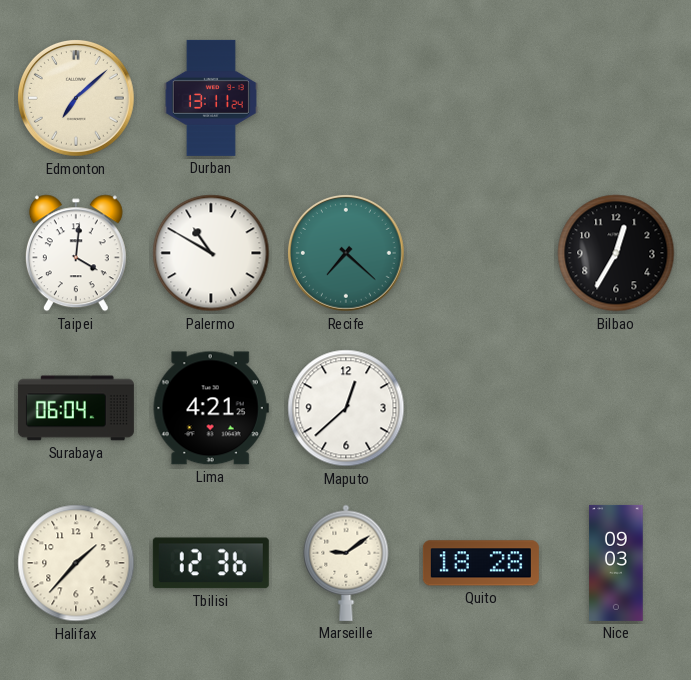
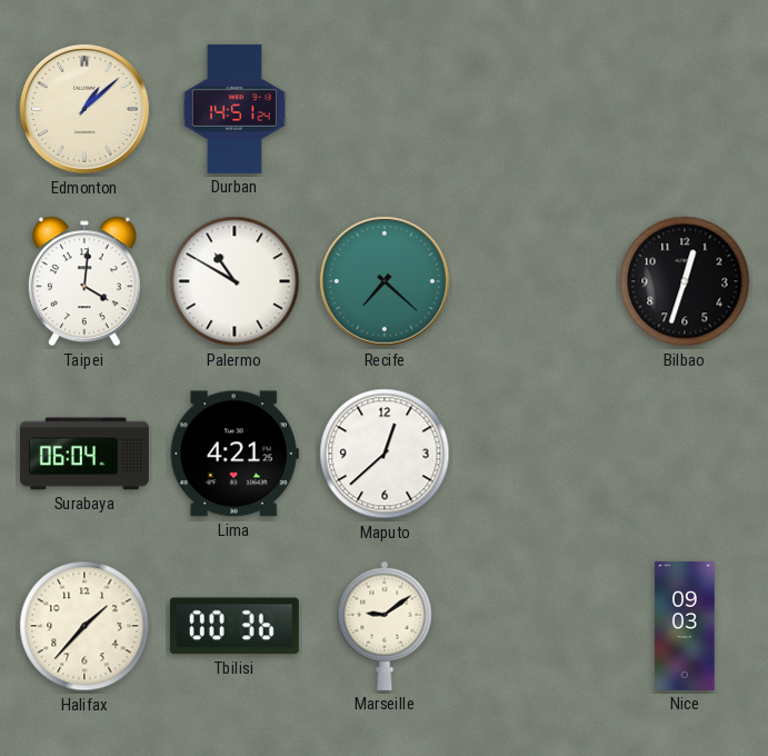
Edmonton: 7:08 -> 1:08 (84, 109)
Durban: 13:11 -> 14:51 (235, 109)
Bilbao: 12:35 -> 12:33 (685, 281)
Tbilisi: 12:36 -> 00:36 (235, 626)
Quito: 18:28 -> none (481, 563)
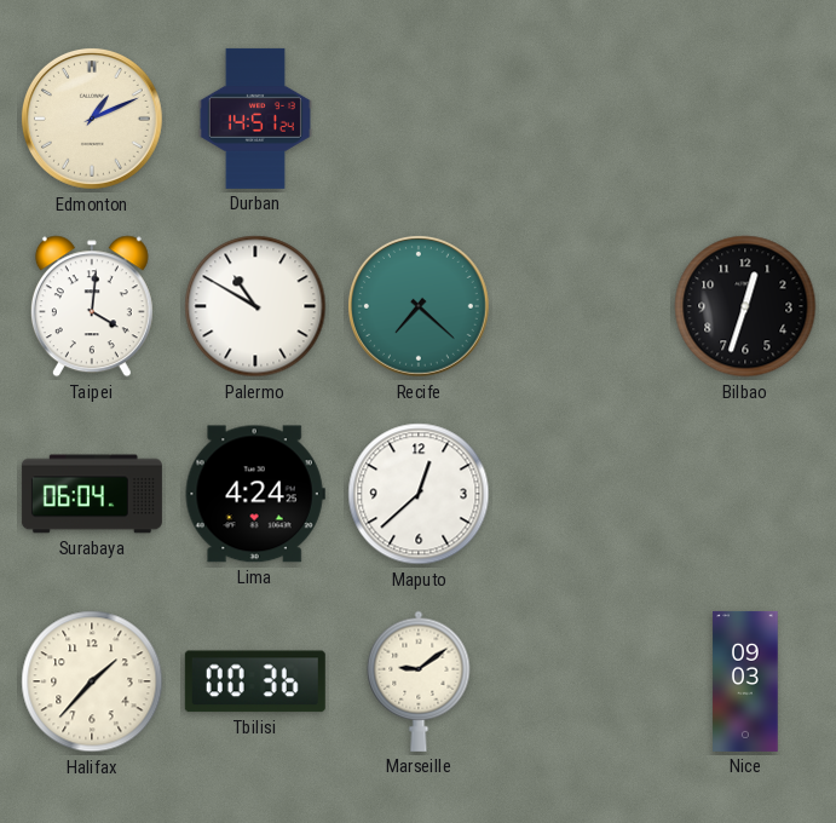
Edmonton: 1:08 -> 1:11 (92, 119)
Lima: 4:21 -> 4:24 (255, 494)
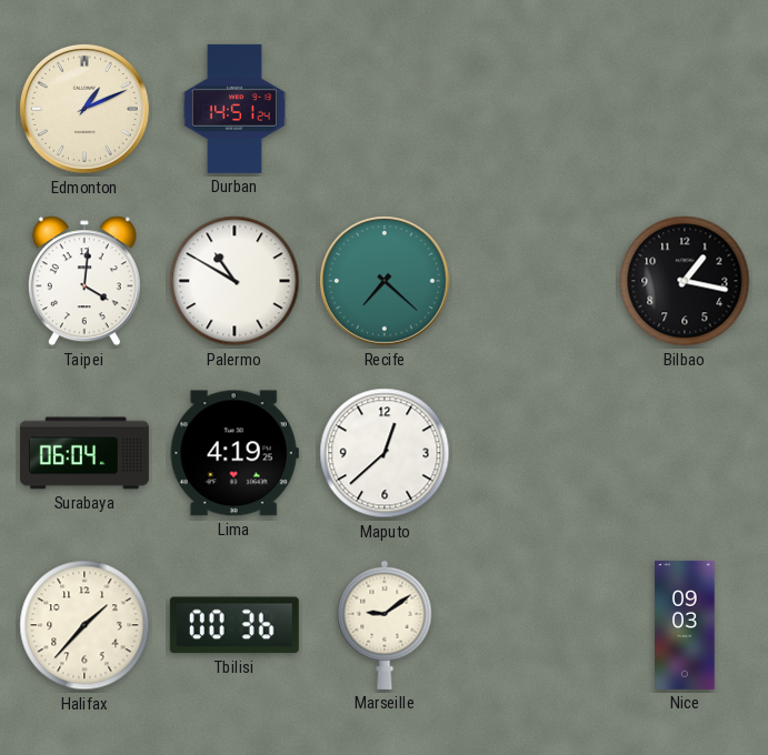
Bilbao: 12:33 -> 1:17 (685, 281)
Lima: 4:24 -> 4:19 (235, 453)
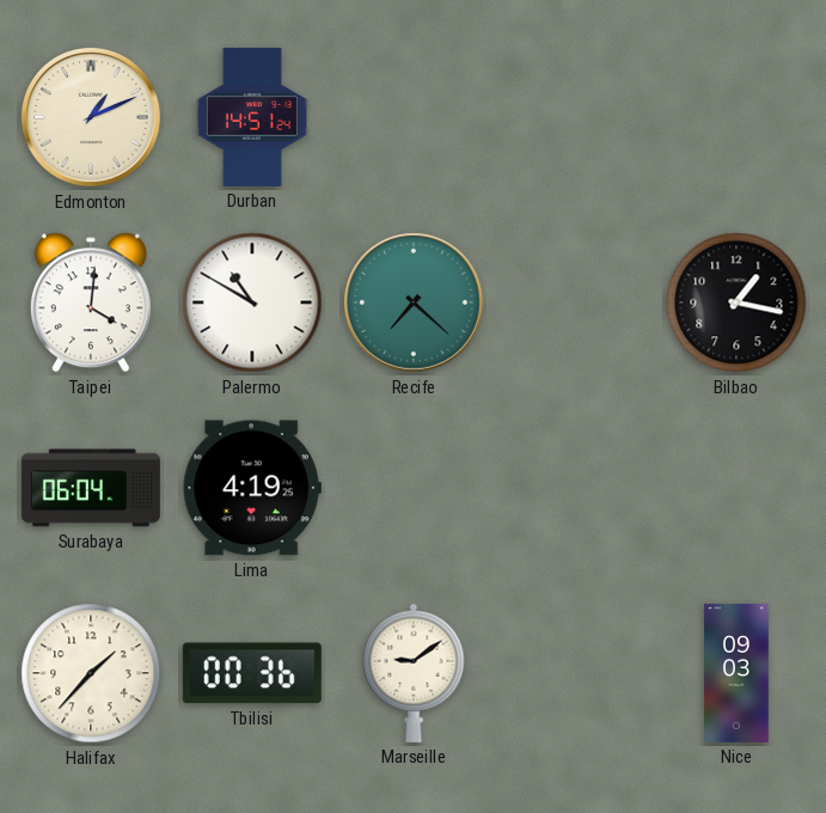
Maputo: 12:38 -> none (385, 453)
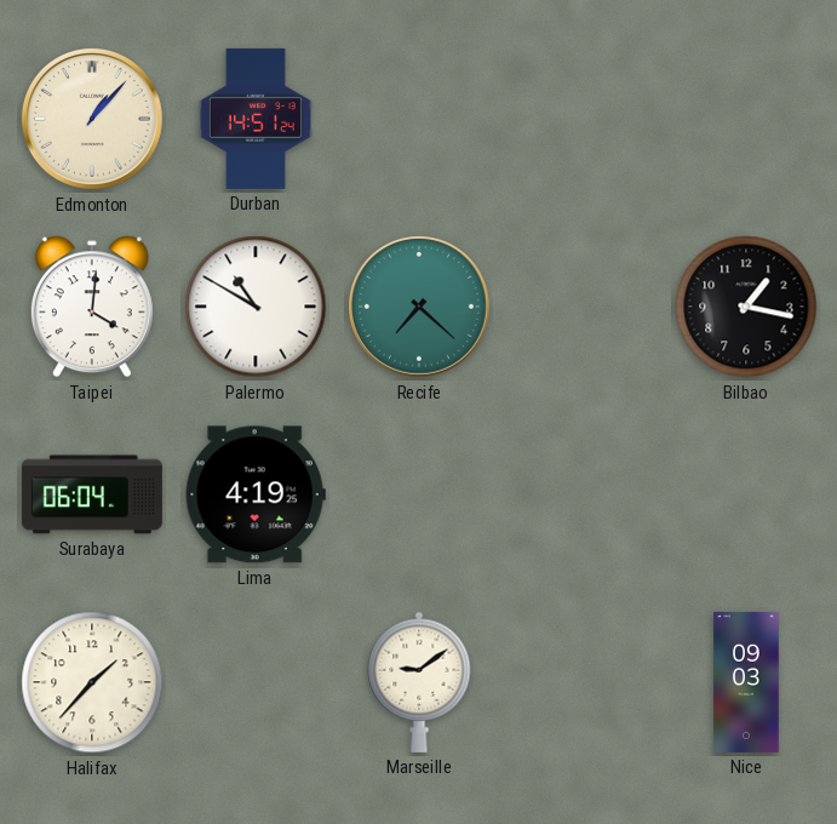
Edmonton: 1:11 -> 1:07 (92, 119)
Tbilisi: 00:36 -> none (252, 673)
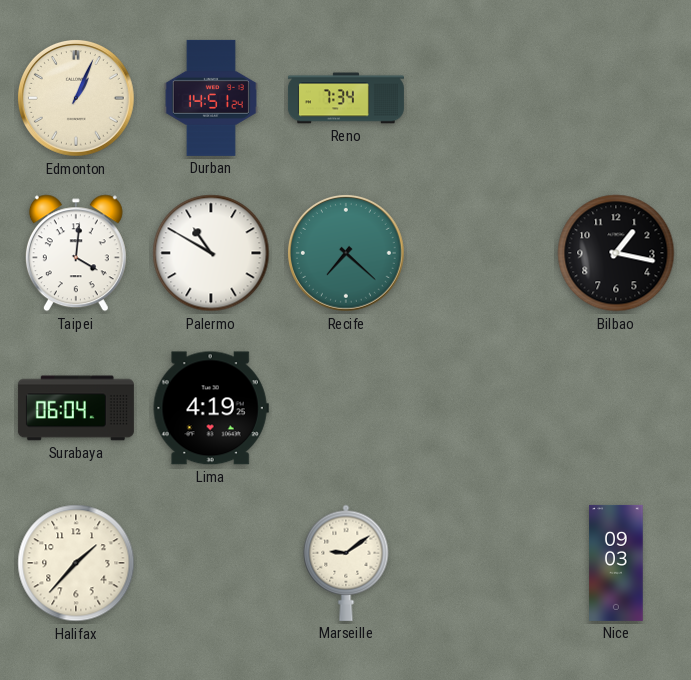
Edmonton: 1:07 -> 1:04 (76, 98)
Reno: none -> 7:34 (346, 98)
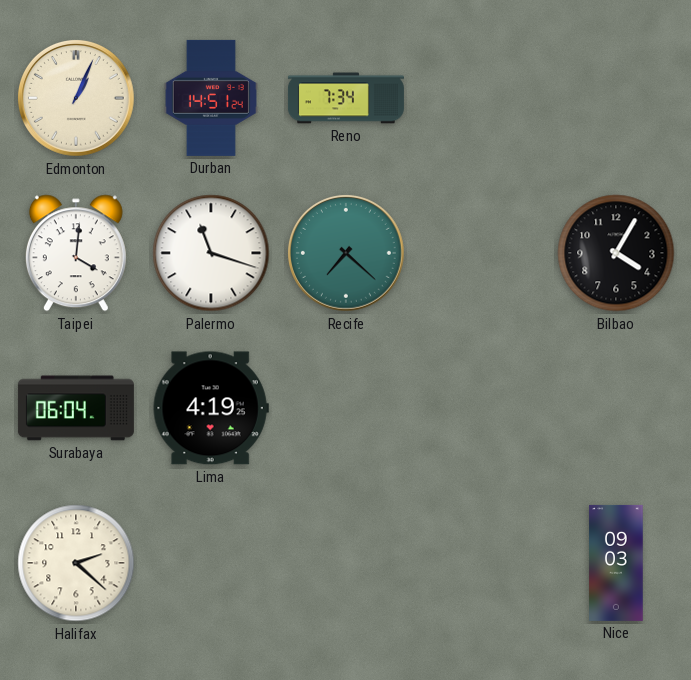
Palermo: 10:50 -> 11:18 (211, 253)
Bilbao: 1:17 -> 4:05 (616, 253)
Halifax: 1:37 -> 2:22 (76, 563)
Marseille: 9:09 -> none (346, 563)
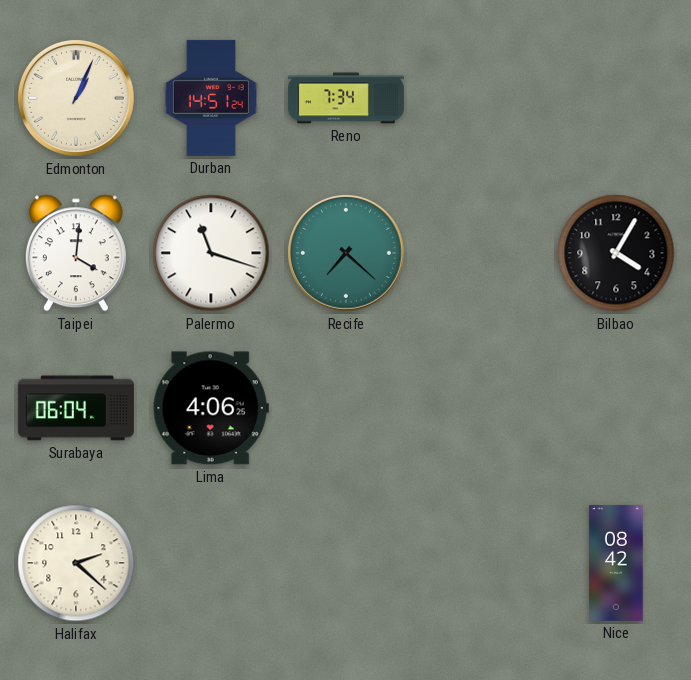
Lima: 4:19 -> 4:06 (211, 408)
Nice: 09:03 -> 08:42 (616, 563)
